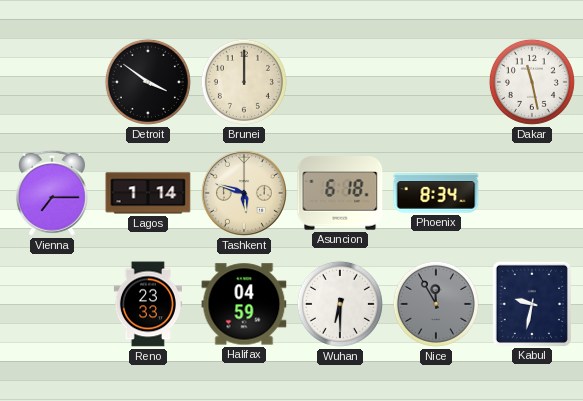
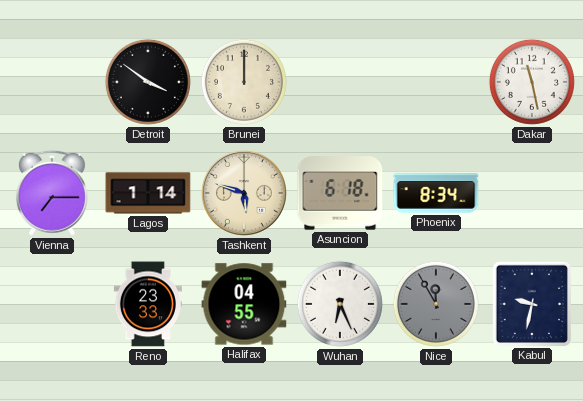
Halifax: 04:59 -> 04:55 (244, 304)
Wuhan: 6:30 -> 6:26 (340, 304)
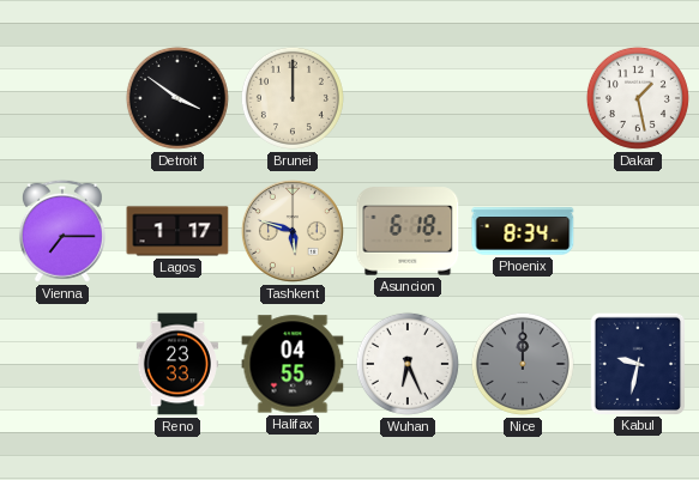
Dakar: 11:28 -> 1:28 (638, 98)
Lagos: 1:14 -> 1:17 (177, 231)
Nice: 11:55 -> 12:00 (523, 364)
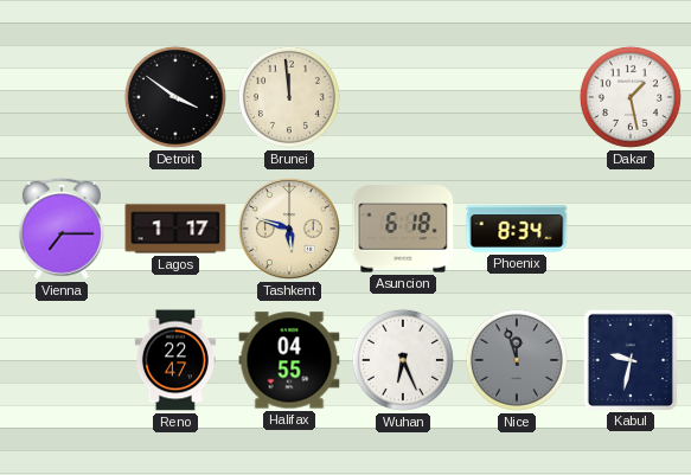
Brunei: 12:00 -> 11:59 (289, 97)
Reno: 23:33 -> 22:47 (175, 360)
Nice: 12:00 -> 11:57 (517, 360)
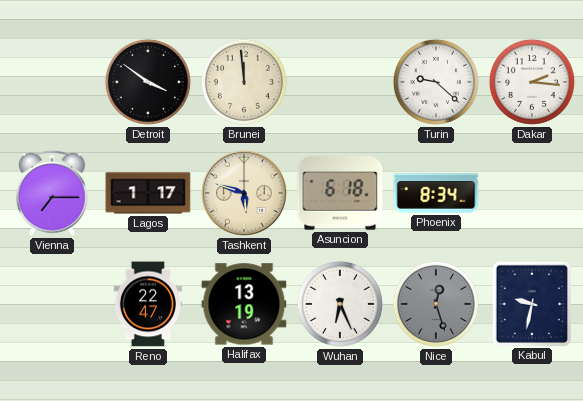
Turin: none -> 9:22 (436, 82)
Dakar: 1:28 -> 2:16 (532, 82)
Halifax: 04:55 -> 13:19 (244, 304)
Nice: 11:57 -> 12:27 (436, 304)
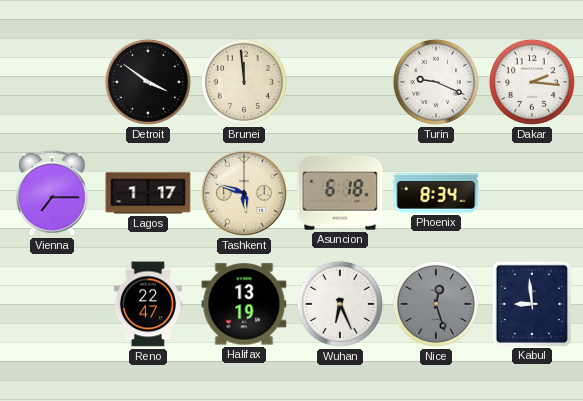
Turin: 9:22 -> 9:19 (436, 82)
Kabul: 9:32 -> 8:59 (531, 303)
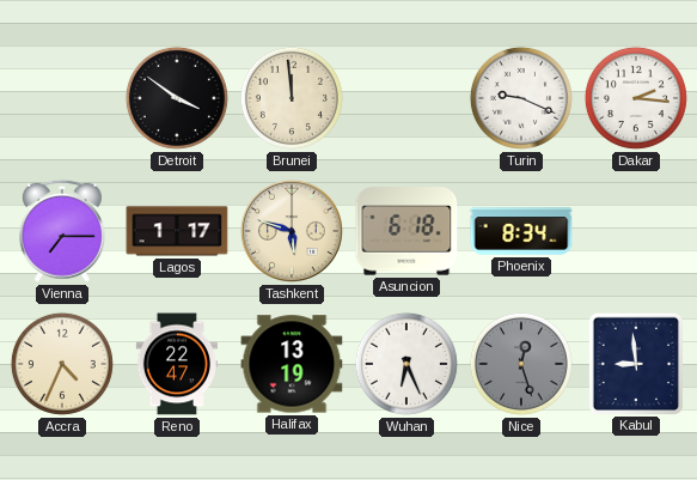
Accra: none -> 4:34 (62, 364)
